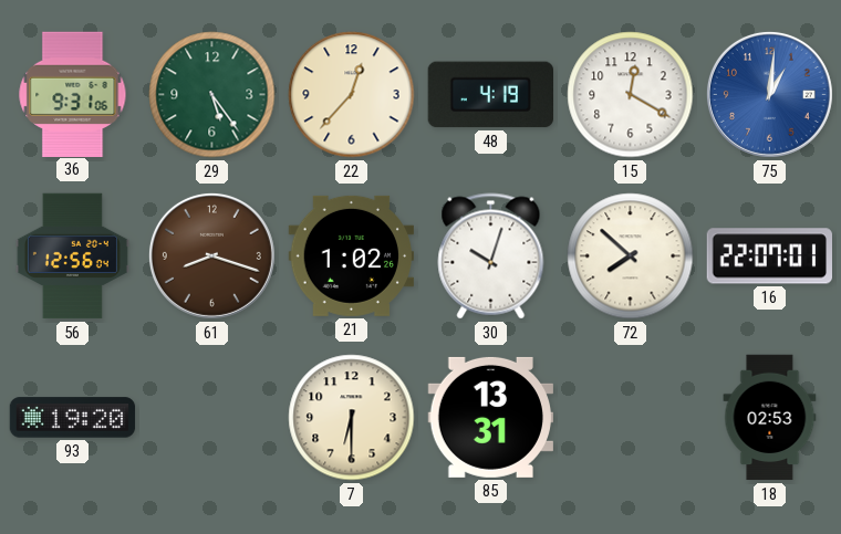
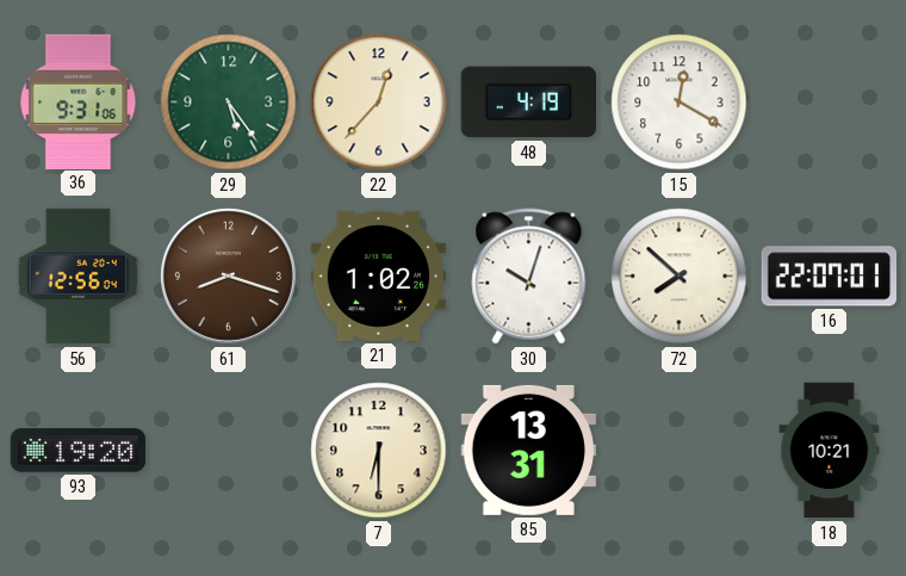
75: 1:01 -> none (769, 94)
18: 02:53 -> 10:21 (830, 451)
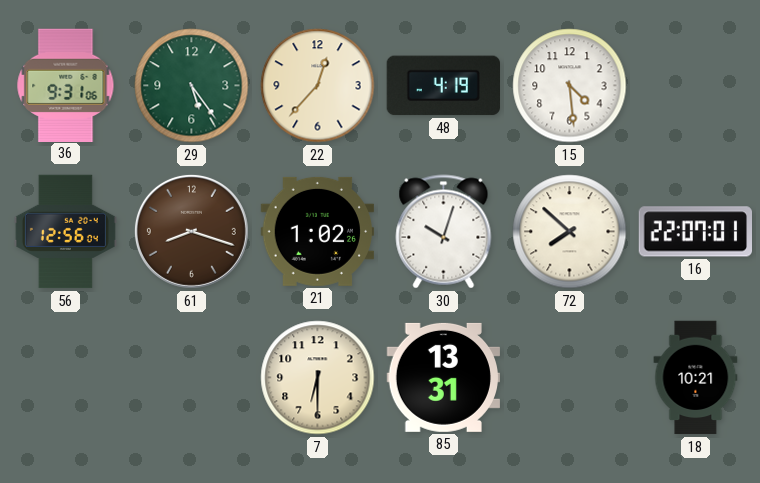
15: 12:20 -> 4:29 (570, 86)
93: 19:20 -> none (79, 451)
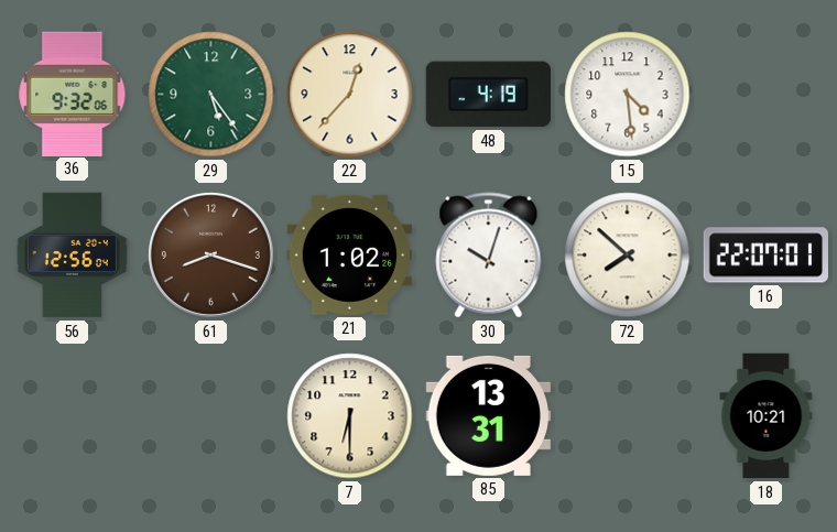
36: 9:31 -> 9:32 (73, 94)
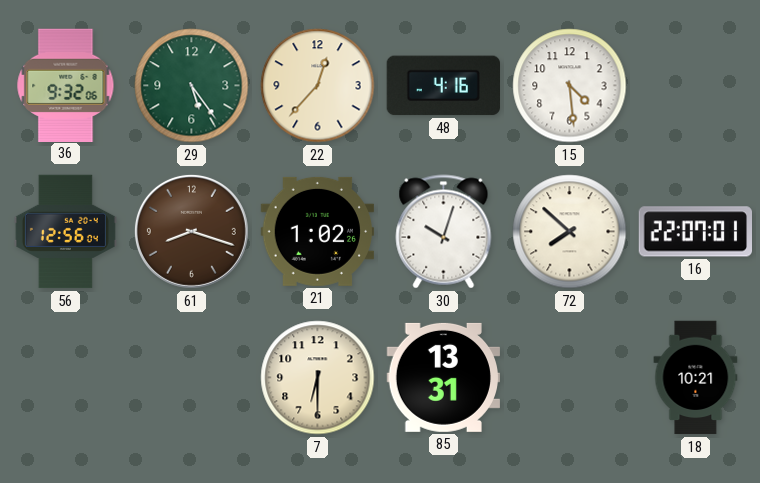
48: 4:19 -> 4:16 (443, 86)
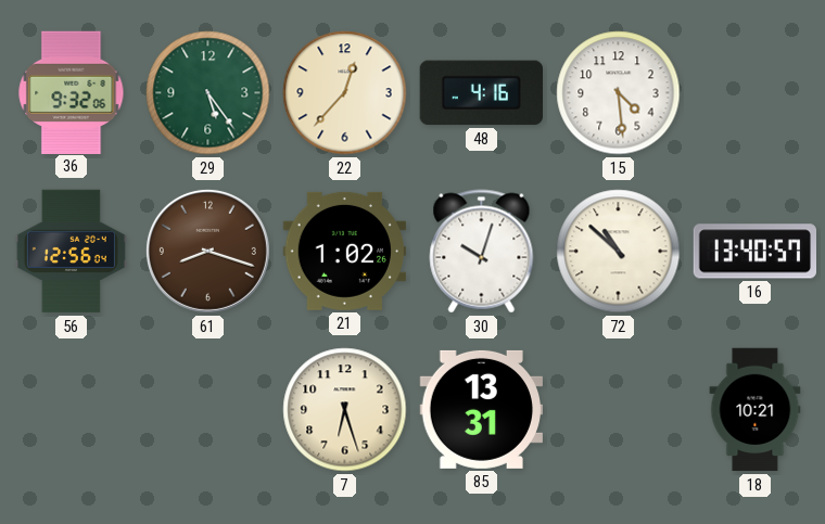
72: 7:52 -> 10:52 (619, 252)
16: 22:07 -> 13:40 (754, 252)
7: 6:30 -> 6:27 (345, 410)
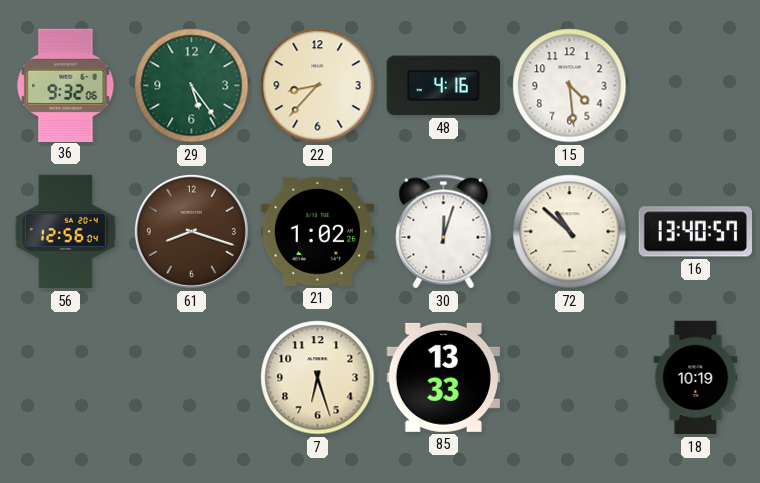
22: 12:37 -> 8:37 (318, 86)
30: 10:03 -> 12:03 (444, 232)
85: 13:31 -> 13:33 (443, 377)
18: 10:21 -> 10:19 (696, 378)
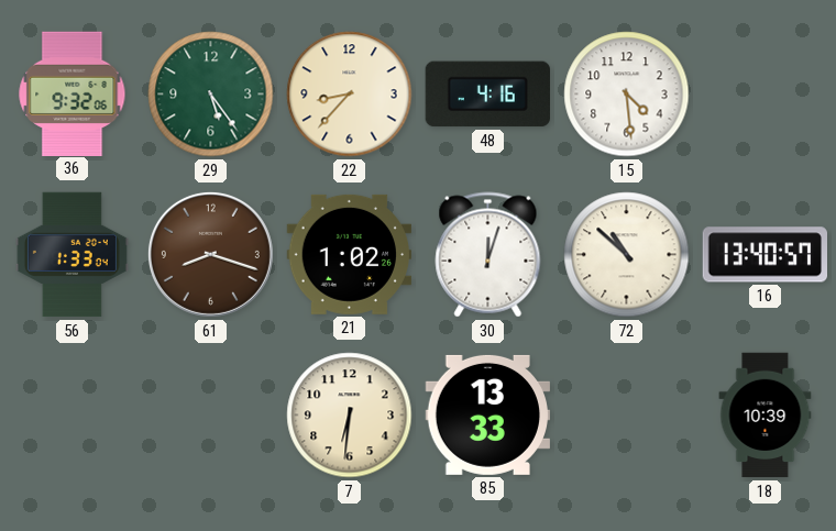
56: 12:56 -> 1:33 (71, 255)
7: 6:27 -> 6:31 (350, 416)
18: 10:19 -> 10:39 (766, 416)
